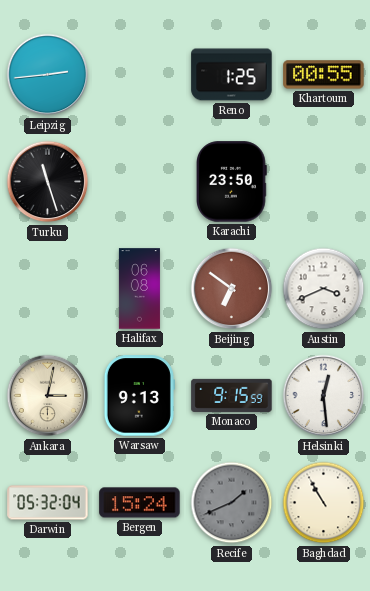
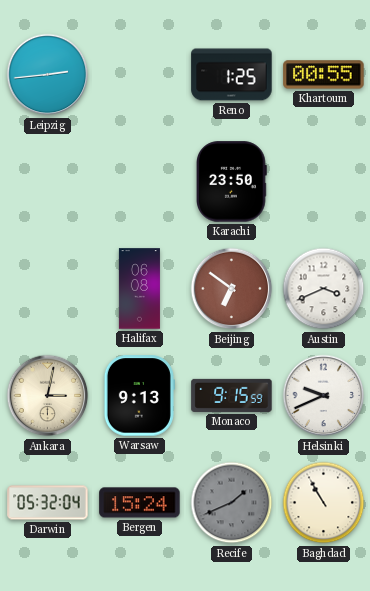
Turku: 11:27 -> none (48, 182)
Helsinki: 12:29 -> 9:41 (324, 396)
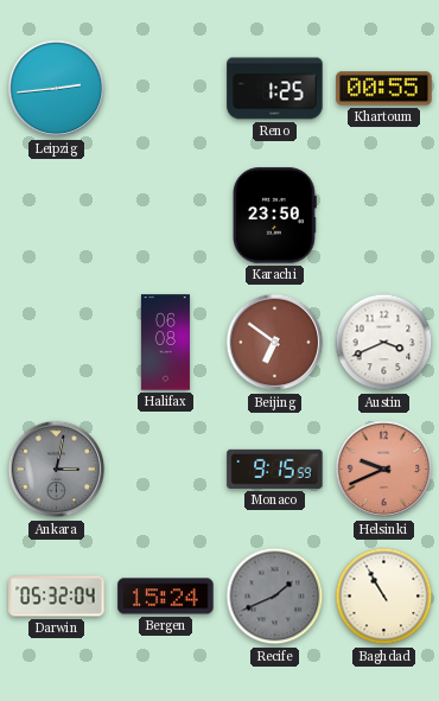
Ankara dial: cream -> grey (57, 470)
Warsaw: 9:13 -> none (139, 396)
Helsinki dial: white -> salmon (384, 470)
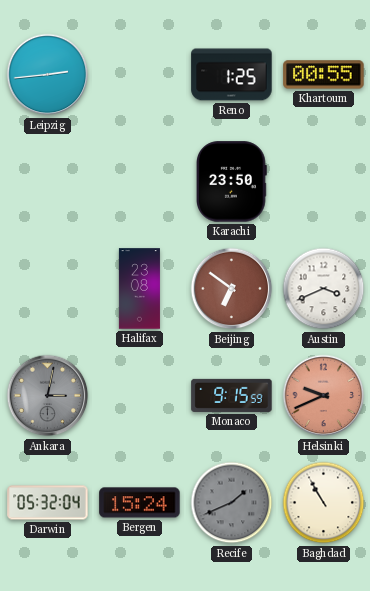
Halifax: 06:08 -> 23:08 (139, 289)
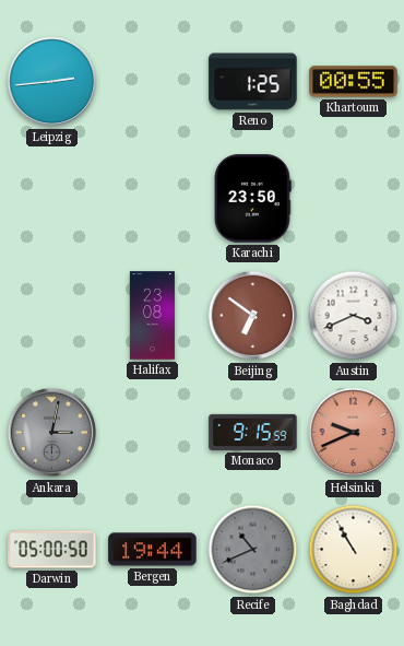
Darwin: 05:32 -> 05:00 (52, 550)
Bergen: 15:24 -> 19:44 (153, 550)
Recife: 1:41 -> 10:41 (253, 550)
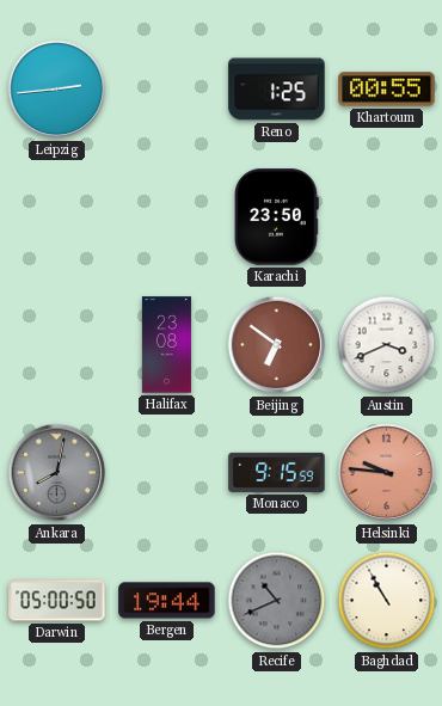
Ankara: 3:02 -> 8:02 (57, 473)
Helsinki: 9:41 -> 9:46 (387, 473)
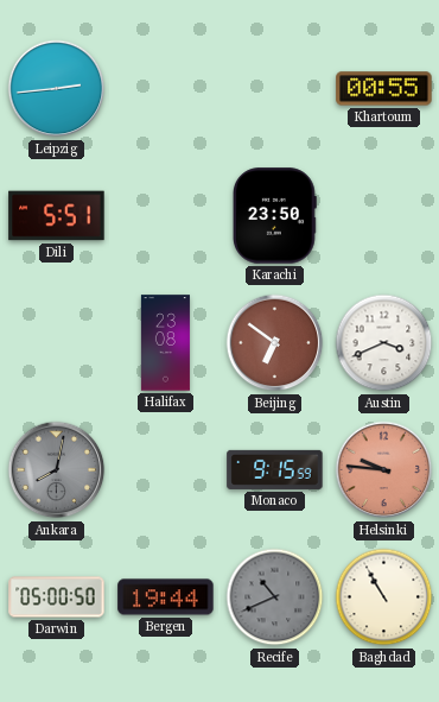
Reno: 1:25 -> none (277, 90)
Dili: none -> 5:51 (57, 216)
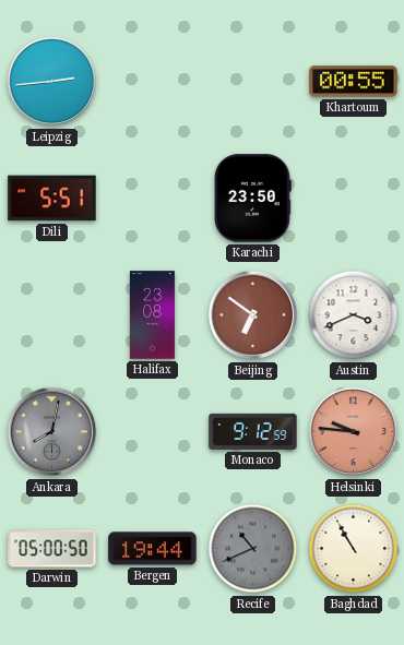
Monaco: 9:15 -> 9:12 (253, 431)
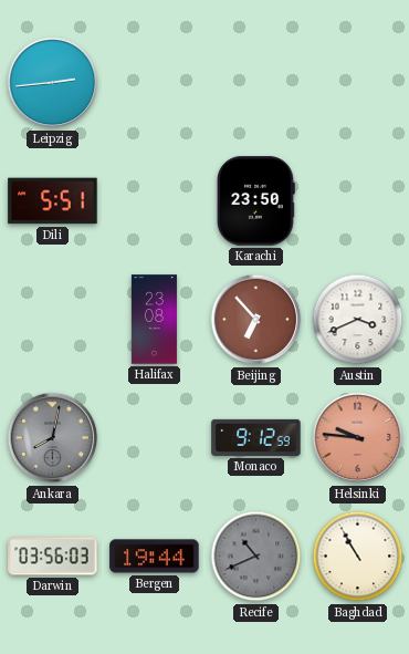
Khartoum: 00:55 -> none (354, 82)
Beijing: 6:51 -> 6:53 (256, 320)
Darwin: 05:00 -> 03:56 (53, 557)
